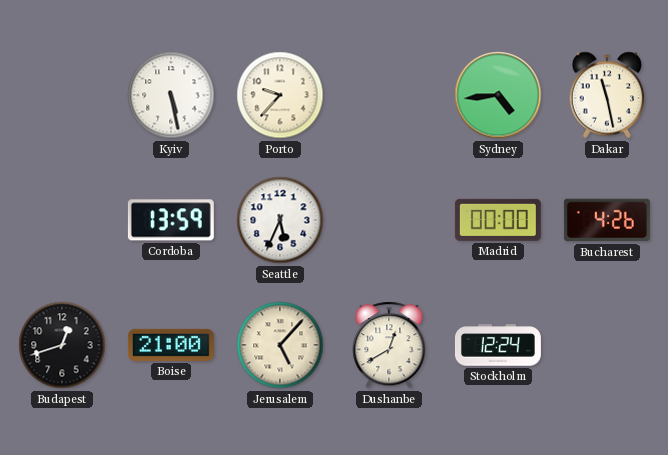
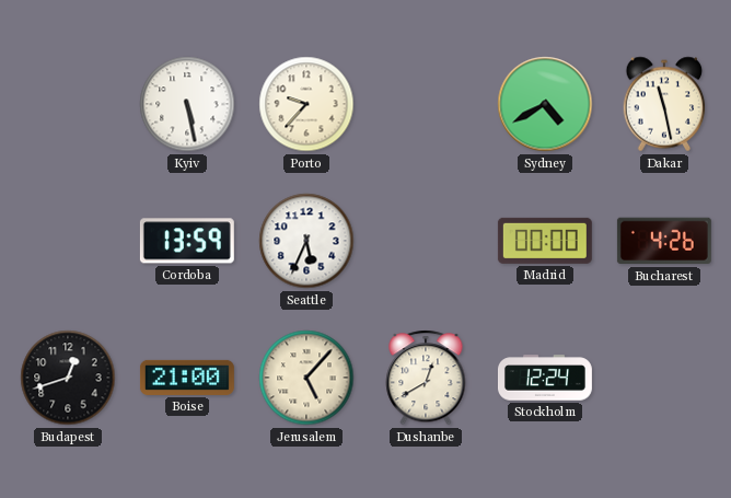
Sydney: 4:44 -> 4:40 (545, 104)
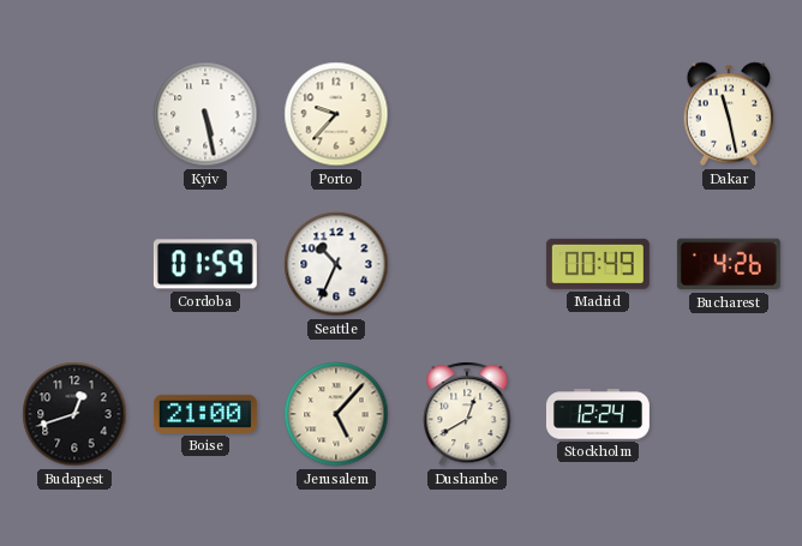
Sydney: 4:40 -> none (545, 104)
Cordoba: 13:59 -> 01:59 (205, 264)
Seattle: 5:34 -> 10:34 (336, 264)
Madrid: 00:00 -> 00:49 (598, 264)
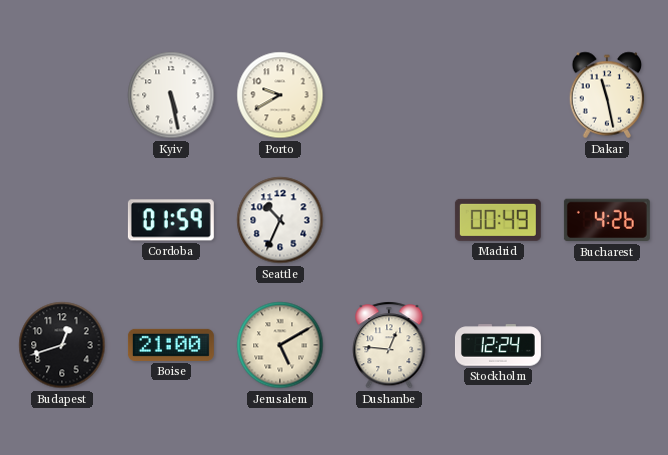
Porto: 9:37 -> 9:40 (280, 95)
Jerusalem: 5:07 -> 5:10 (280, 345)
Dushanbe: 12:40 -> 12:46 (389, 345)
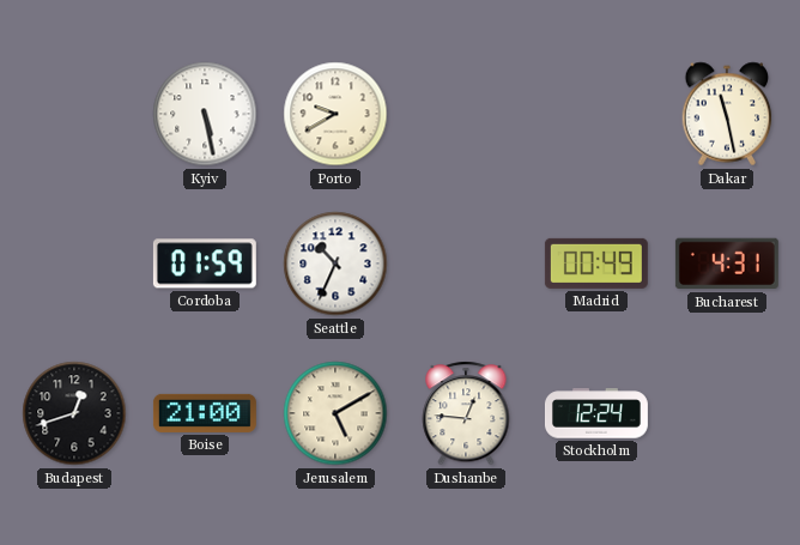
Bucharest: 4:26 -> 4:31 (727, 264)
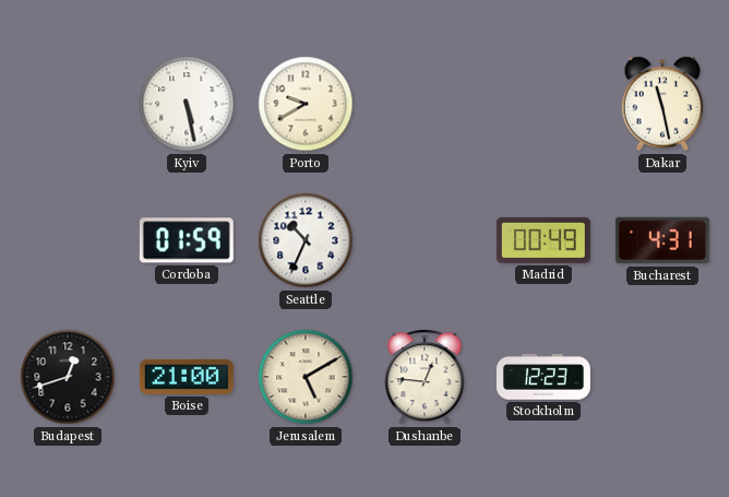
Stockholm: 12:24 -> 12:23 (543, 377)
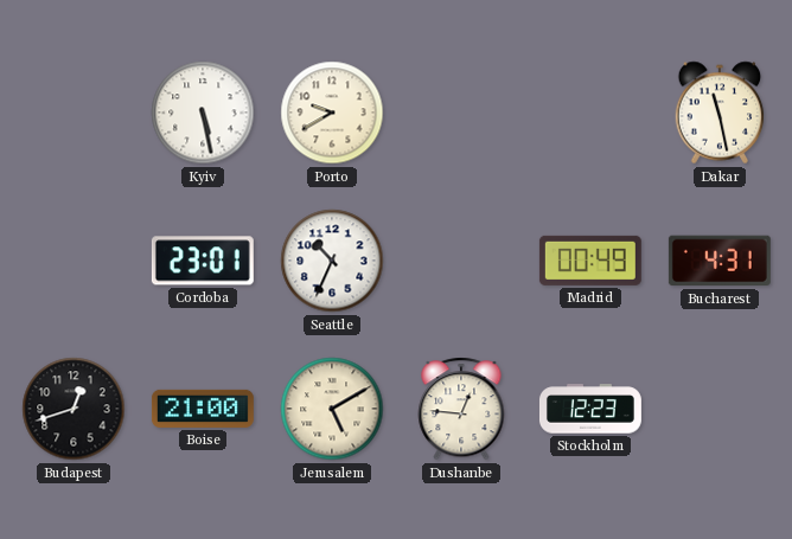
Cordoba: 01:59 -> 23:01 (203, 261)
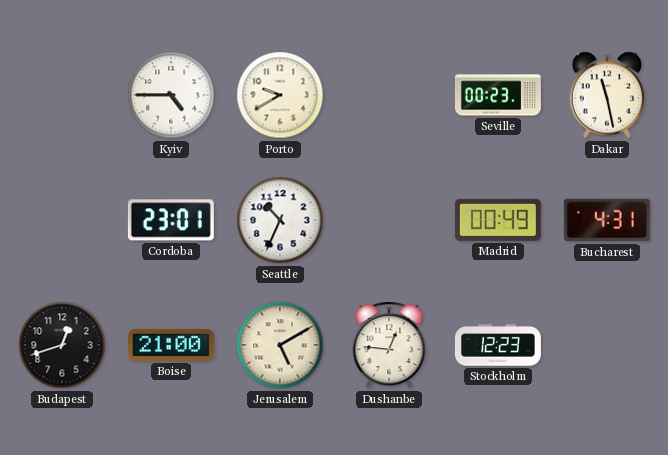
Kyiv: 5:28 -> 4:45 (171, 95)
Seville: none -> 00:23 (498, 95)
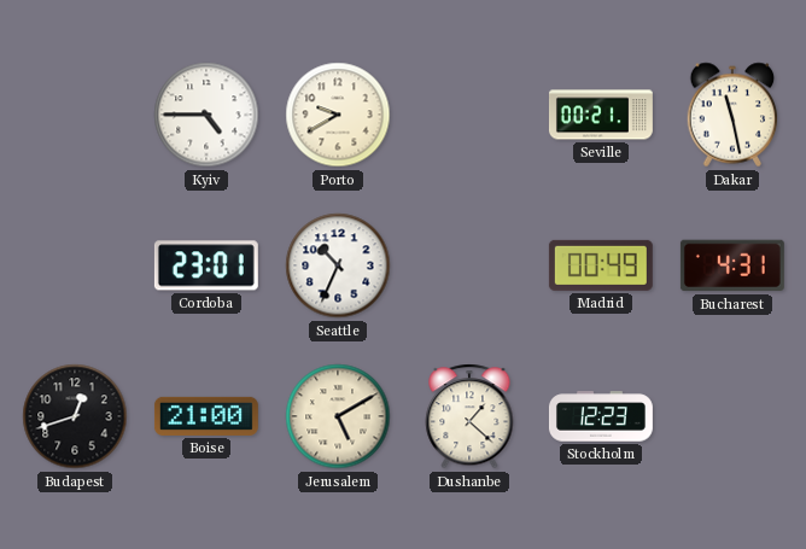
Seville: 00:23 -> 00:21 (601, 115)
Dushanbe: 12:46 -> 1:22 (469, 416)
